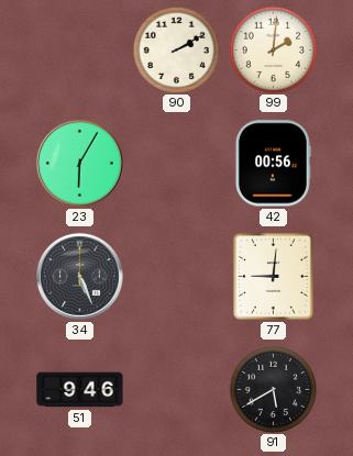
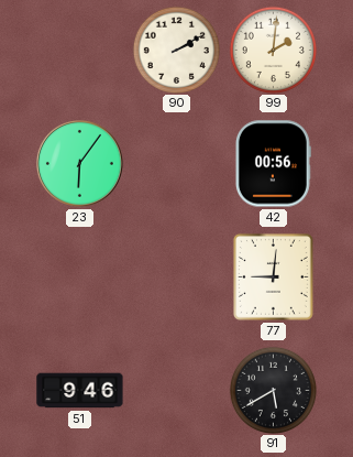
23: 6:05 -> 6:06 (79, 163)
34: 5:26 -> none (79, 276)
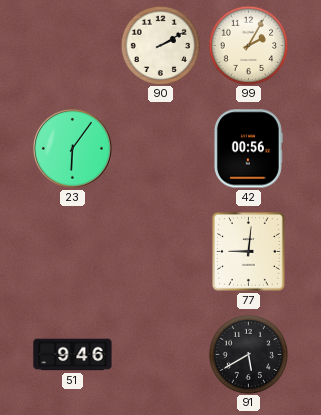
99: 2:01 -> 2:05 (248, 45)
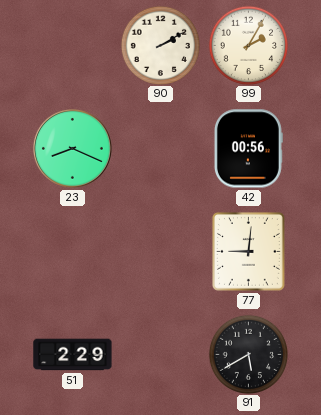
23: 6:06 -> 8:19 (72, 148)
51: 9:46 -> 2:29 (73, 355)
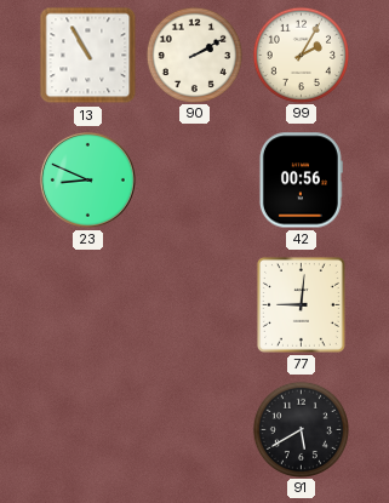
13: none -> 10:55 (88, 56)
23: 8:19 -> 8:49 (87, 179)
51: 2:29 -> none (73, 355)
